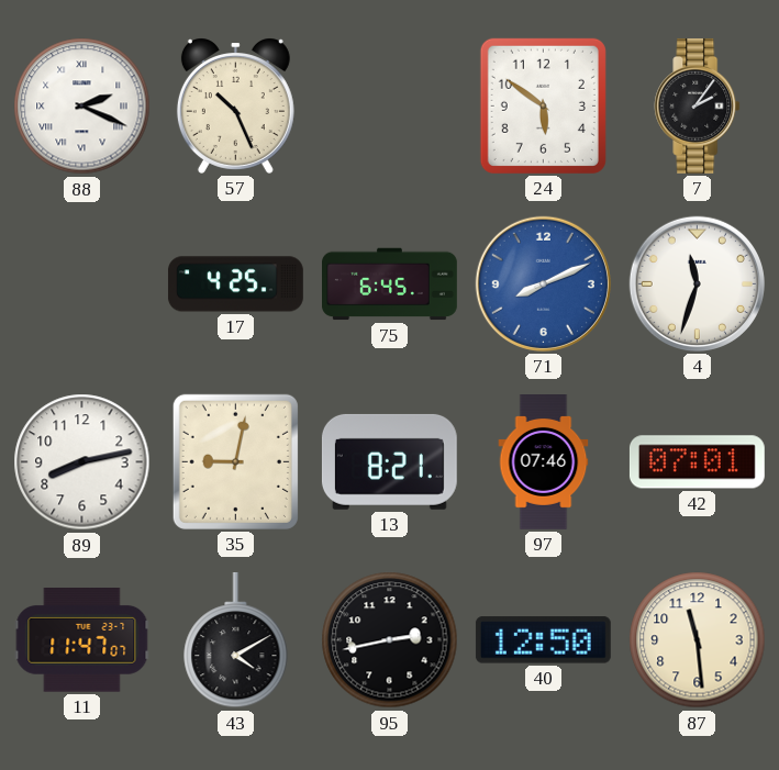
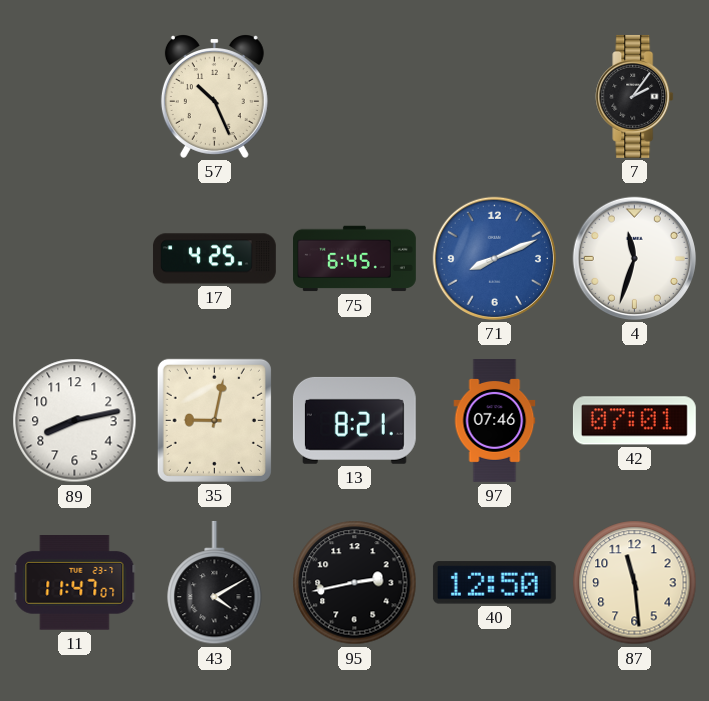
88: 2:19 -> none (82, 107)
24: 5:51 -> none (543, 105)
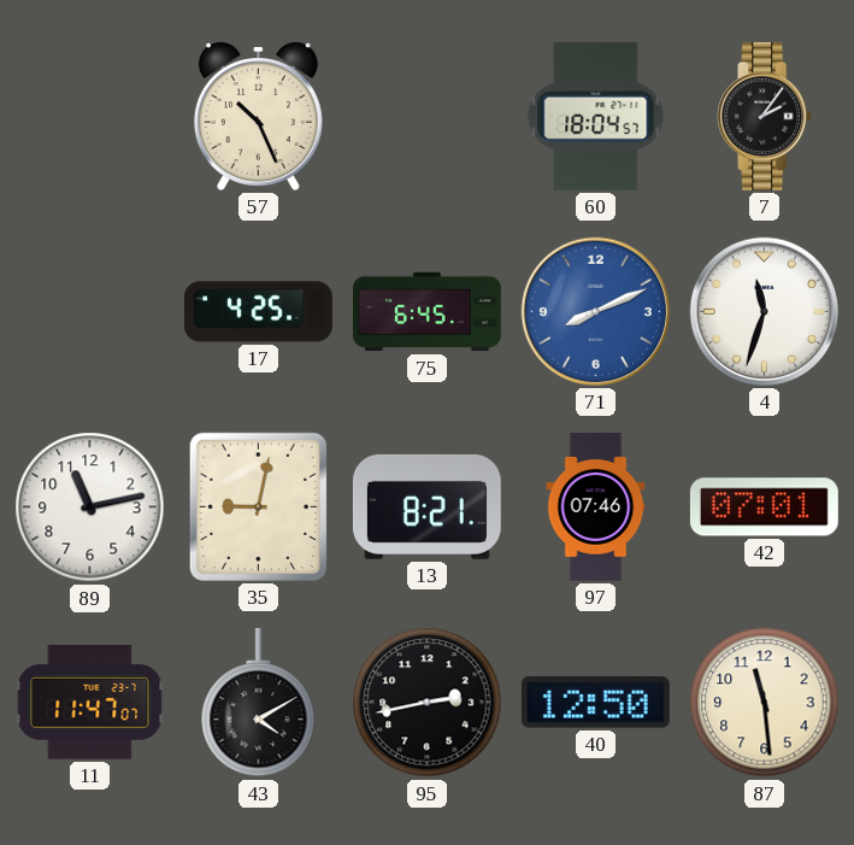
60: none -> 18:04 (596, 116)
89: 8:13 -> 11:13 (90, 507)
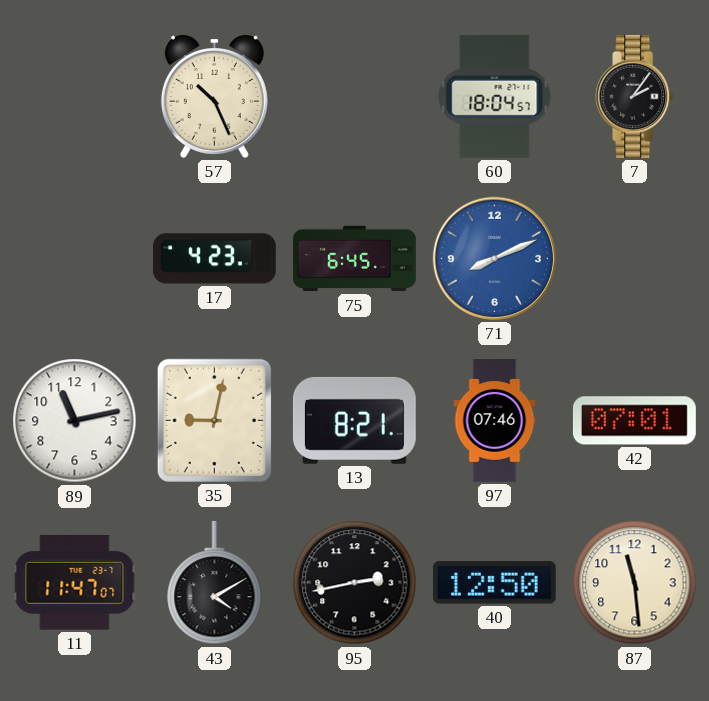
17: 4:25 -> 4:23 (214, 259)
4: 11:33 -> none (764, 311)
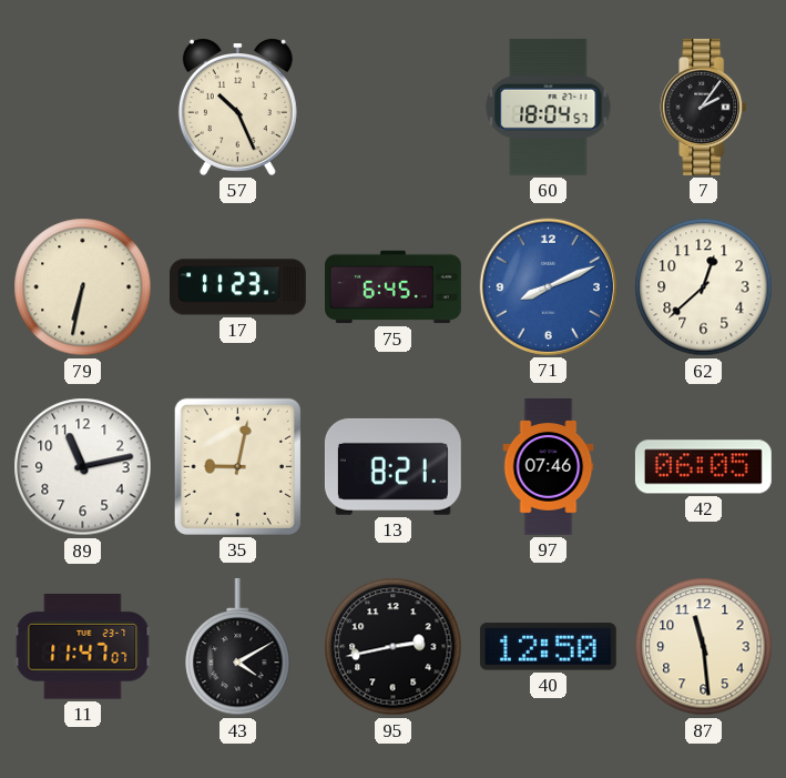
79: none -> 6:32 (83, 287)
17: 4:23 -> 11:23 (237, 287)
62: none -> 12:38 (704, 287)
42: 07:01 -> 06:05 (703, 467)
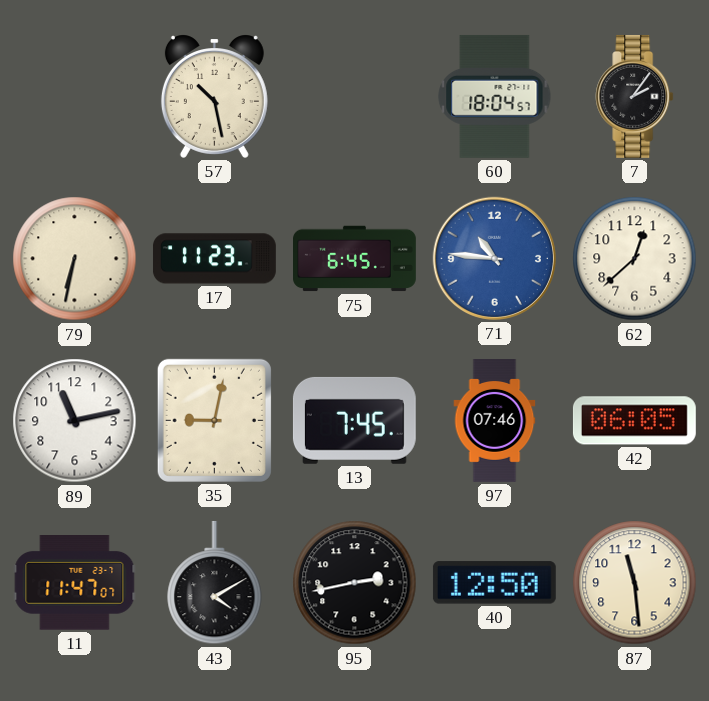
57: 10:26 -> 10:28 (214, 96)
71: 8:11 -> 10:46 (494, 258)
13: 8:21 -> 7:45 (354, 420)
